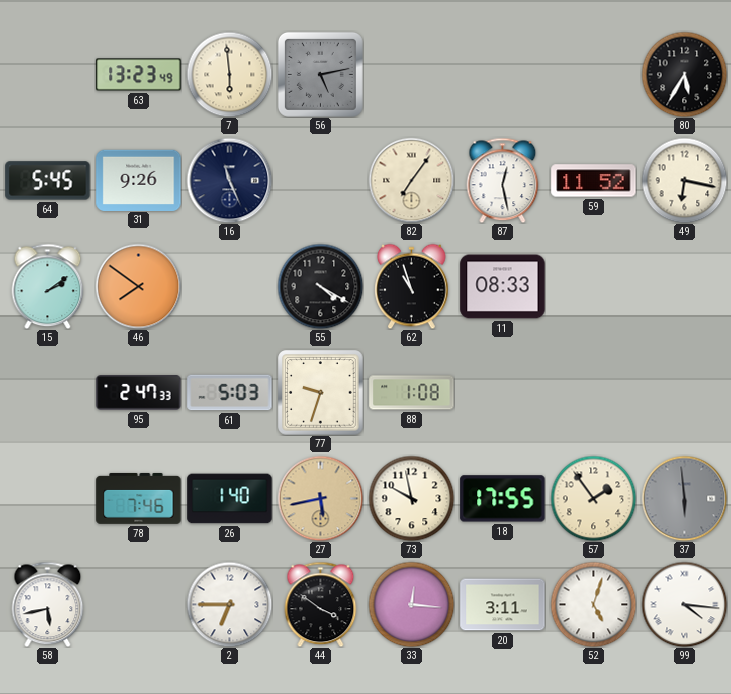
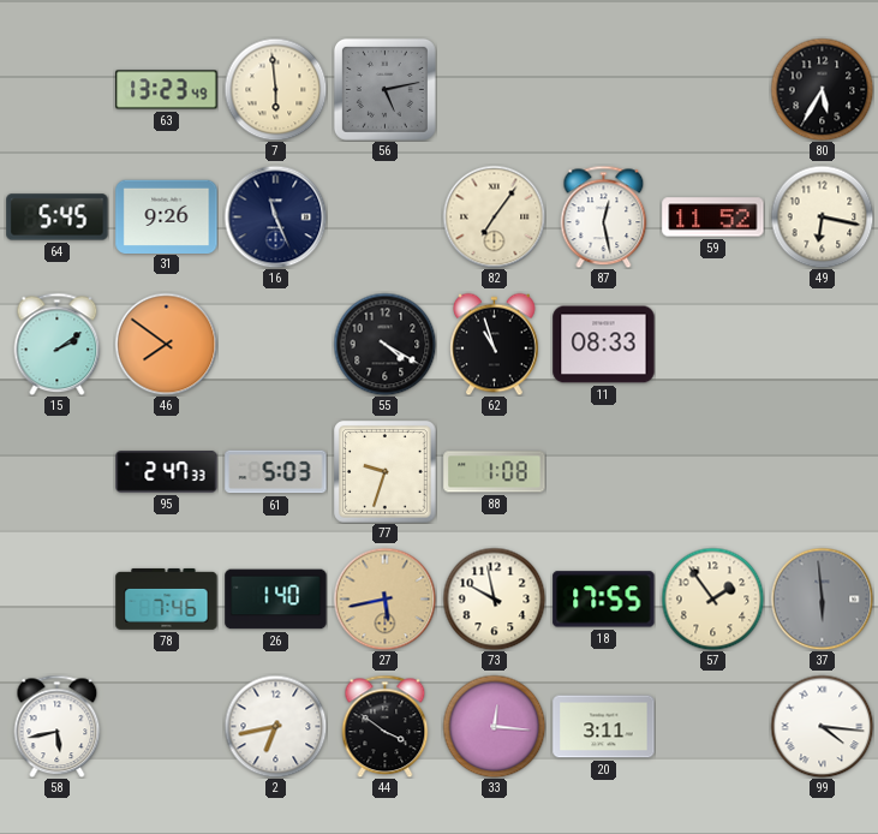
2: 6:45 -> 6:43 (275, 726)
52: 5:03 -> none (593, 604)
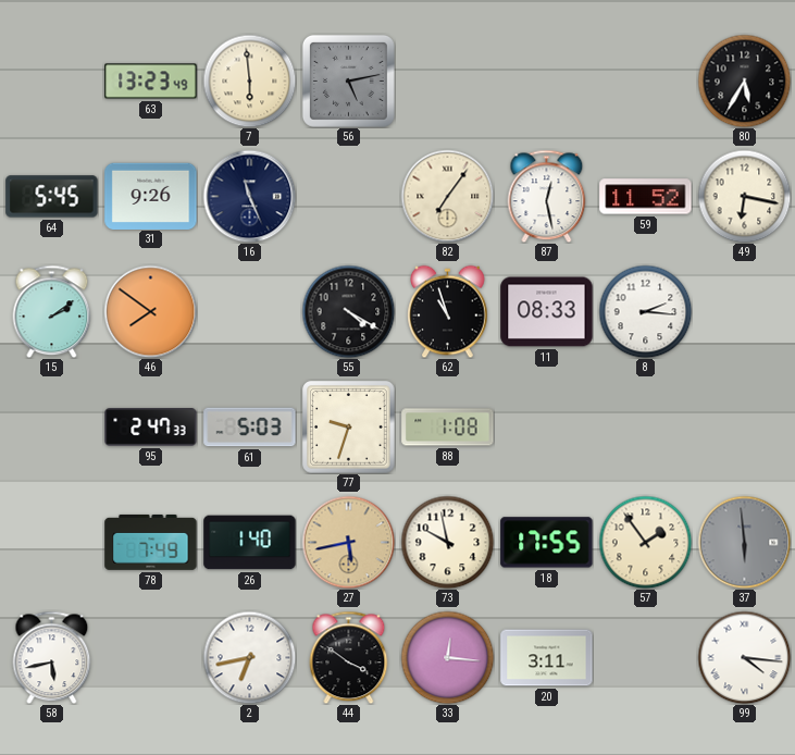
8: none -> 2:16 (645, 311)
78: 7:46 -> 7:49 (151, 542)
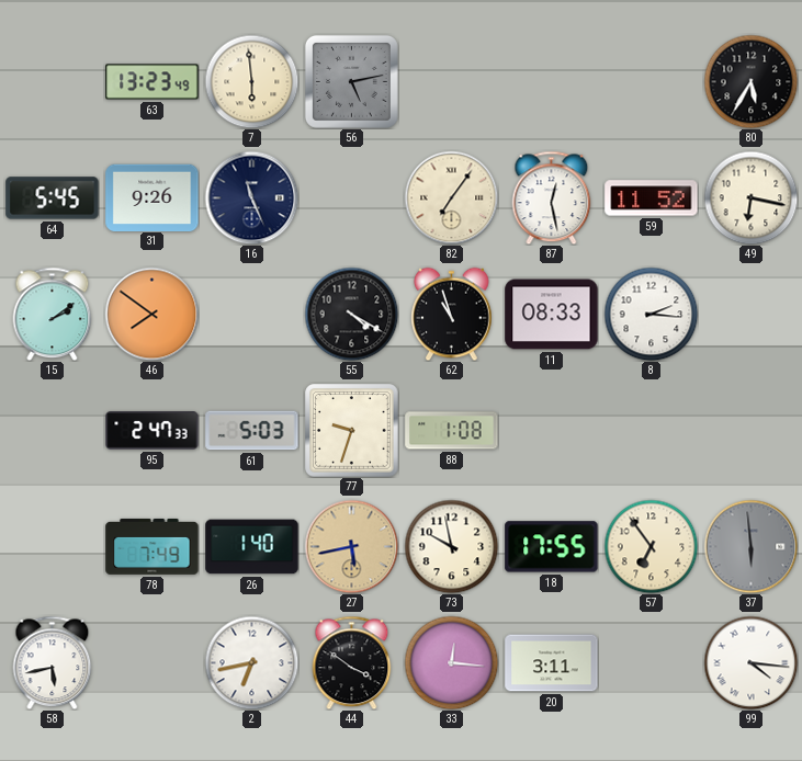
57: 1:54 -> 6:54 (651, 546)
